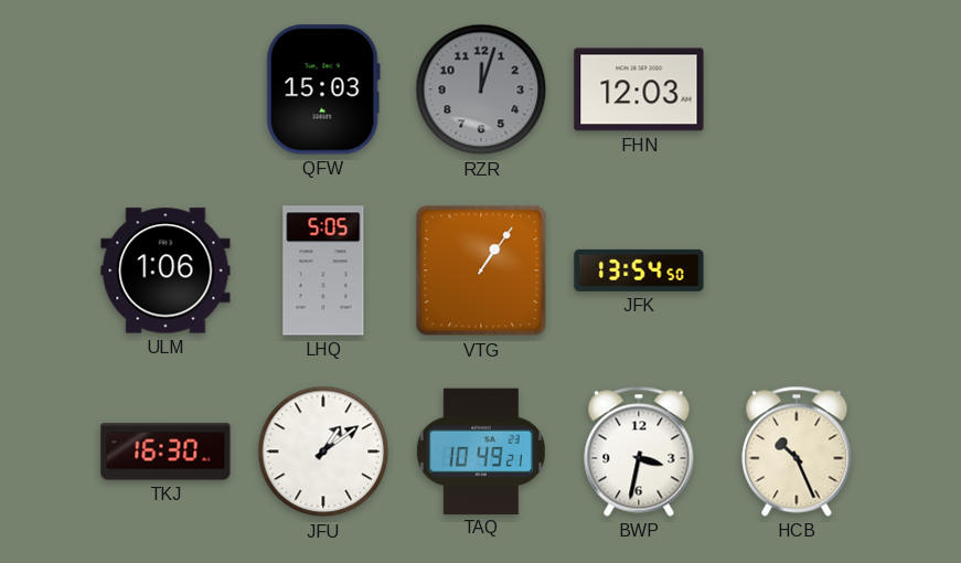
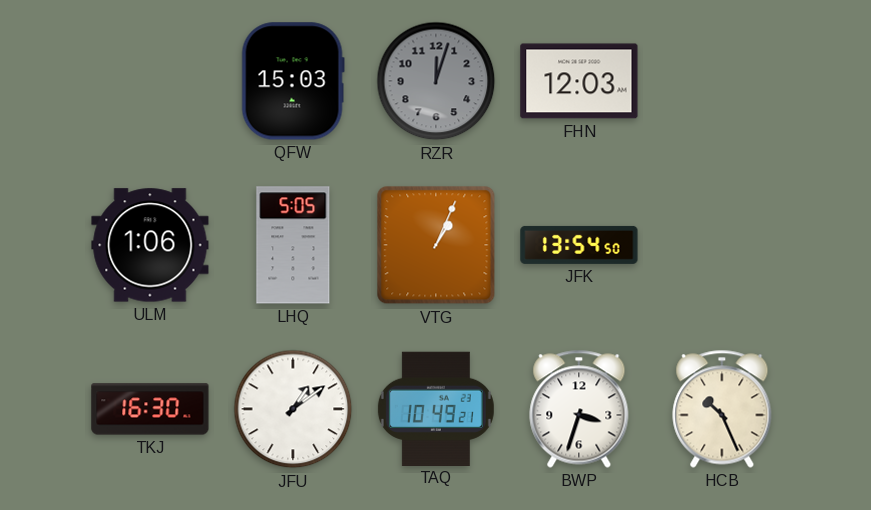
VTG: 1:06 -> 1:04 (436, 245)
BWP: 3:32 -> 3:33 (579, 409)
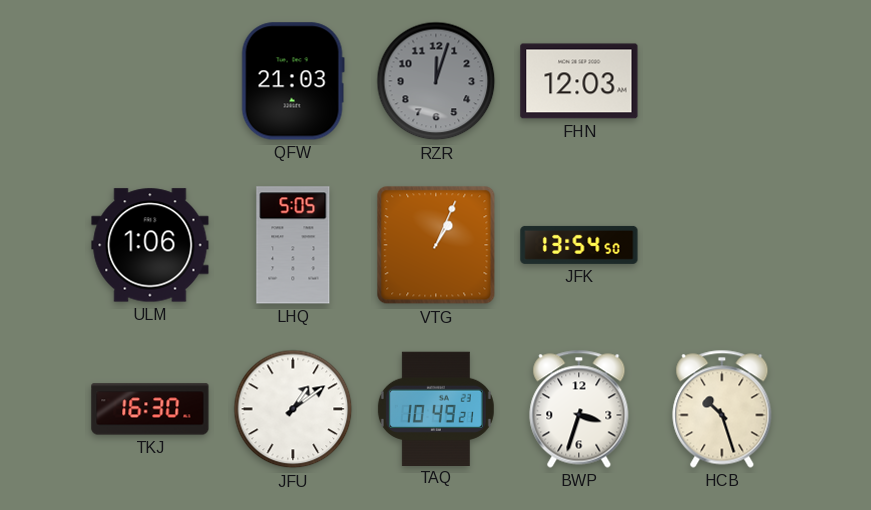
QFW: 15:03 -> 21:03 (293, 81)
HCB: 10:26 -> 10:27 (722, 409)
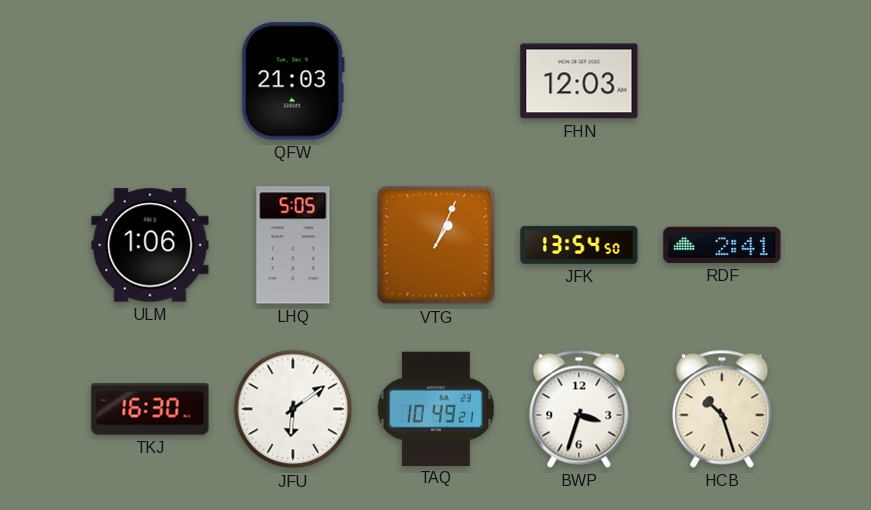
RZR: 12:03 -> none (436, 81)
RDF: none -> 2:41 (722, 245)
JFU: 1:09 -> 6:09 (293, 409)
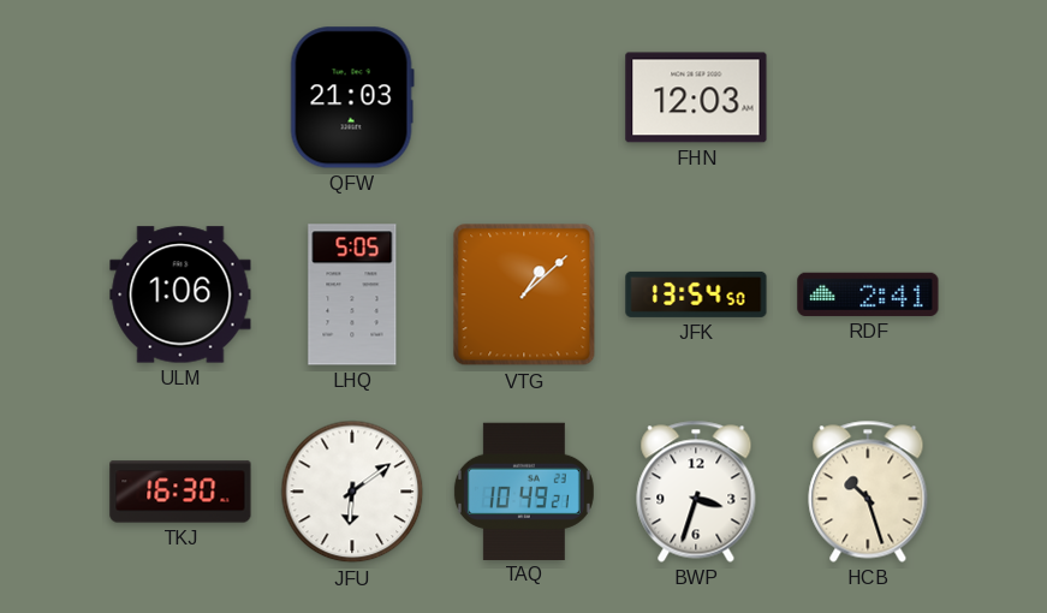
VTG: 1:04 -> 1:08 (524, 294)
